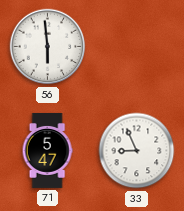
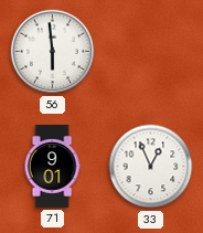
71: 5:47 -> 9:01 (52, 166)
33: 8:56 -> 12:56 (151, 167)
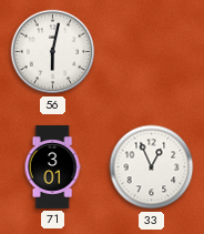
56: 5:59 -> 6:02 (53, 52)
71: 9:01 -> 3:01 (52, 166)
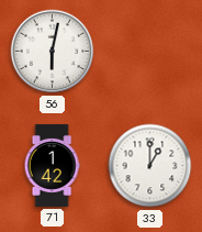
71: 3:01 -> 1:42 (52, 165)
33: 12:56 -> 1:00 (150, 166)
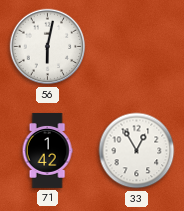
33: 1:00 -> 12:55 (137, 151)
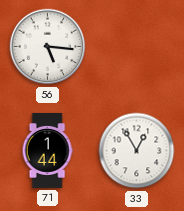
56: 6:02 -> 5:16 (48, 47)
71: 1:42 -> 1:44 (47, 150)
